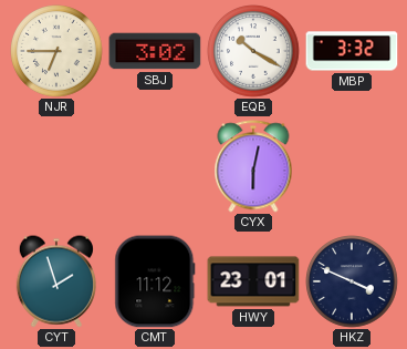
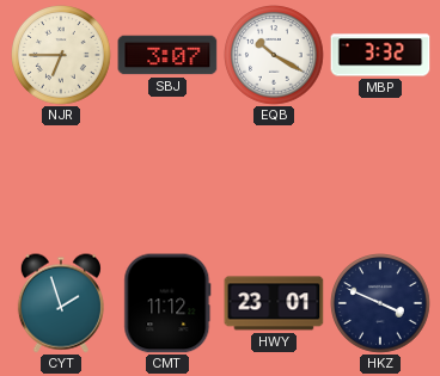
SBJ: 3:02 -> 3:07 (167, 55)
CYX: 6:02 -> none (253, 166)
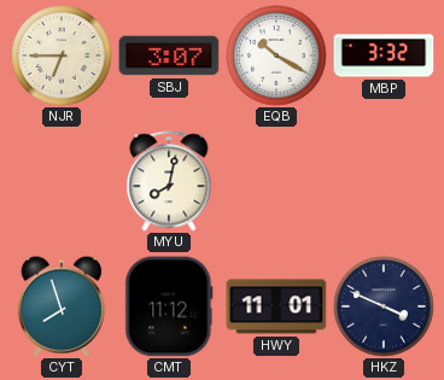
MYU: none -> 8:02 (169, 181)
CYT: 1:57 -> 7:57 (62, 306)
HWY: 23:01 -> 11:01 (276, 306)
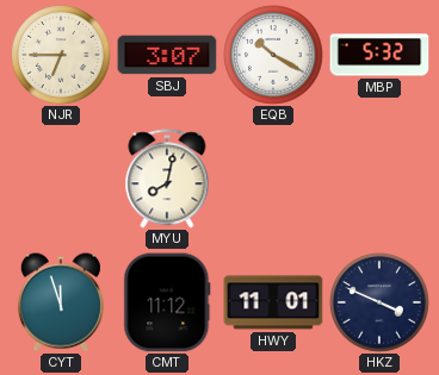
MBP: 3:32 -> 5:32 (379, 55)
CYT: 7:57 -> 11:57 (61, 302)
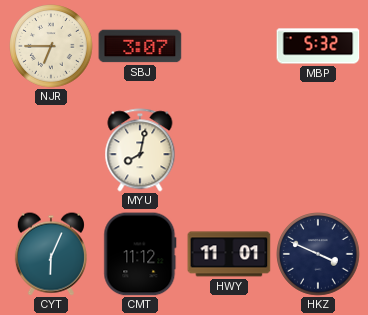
EQB: 10:20 -> none (273, 55)
CYT: 11:57 -> 6:04 (51, 254)
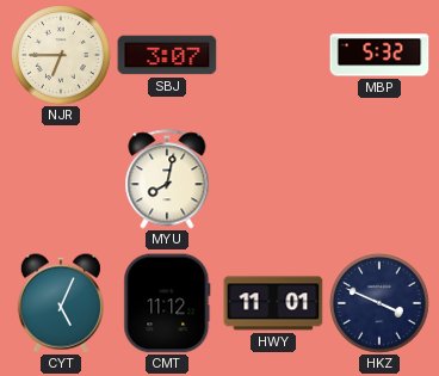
CYT: 6:04 -> 5:04 (61, 303)
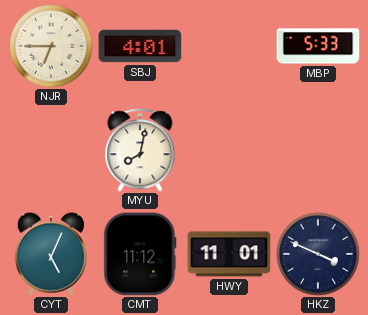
SBJ: 3:07 -> 4:01 (140, 46)
MBP: 5:32 -> 5:33 (318, 46)
